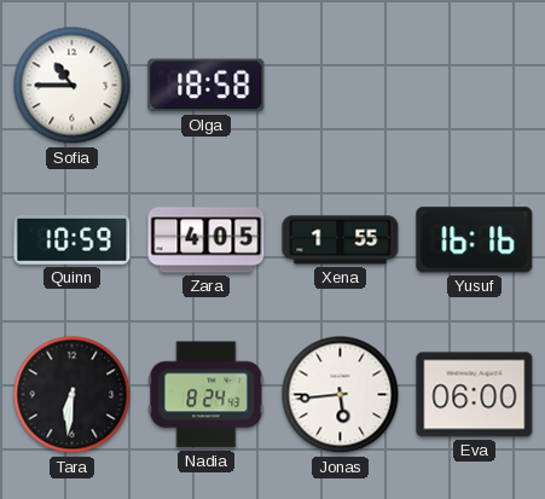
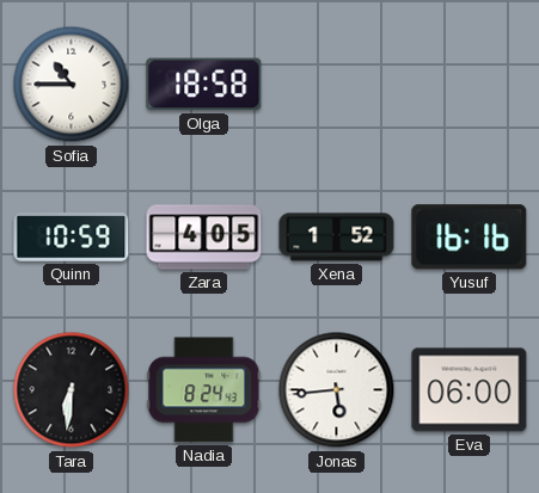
Xena: 1:55 -> 1:52 (337, 238)
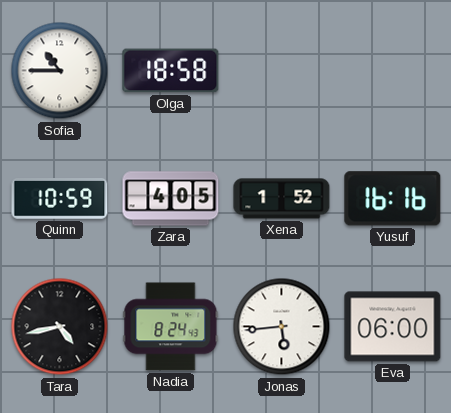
Tara: 6:31 -> 4:43 (60, 327)
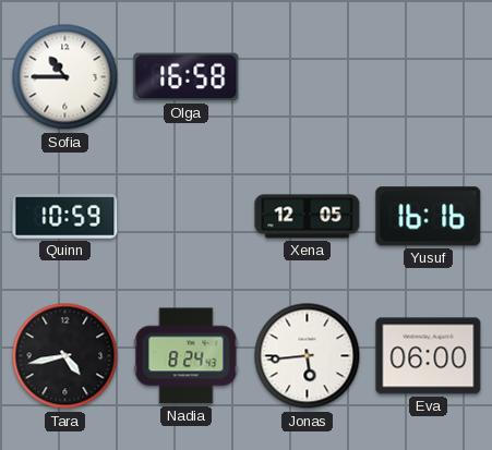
Olga: 18:58 -> 16:58 (187, 77)
Zara: 4:05 -> none (171, 199)
Xena: 1:52 -> 12:05 (308, 217)
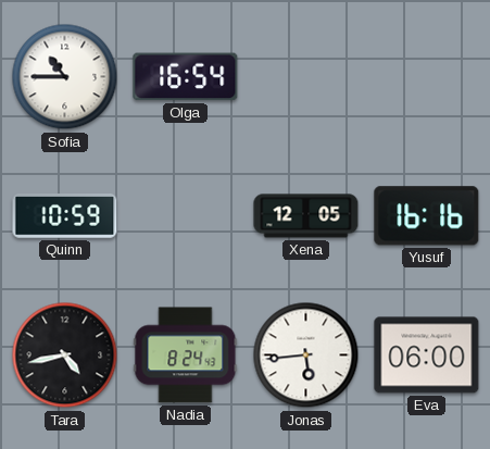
Olga: 16:58 -> 16:54 (186, 77)
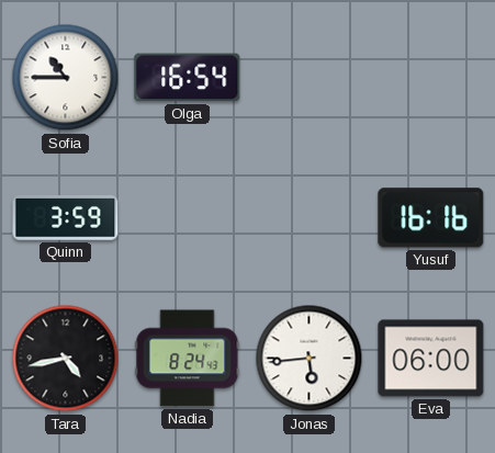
Quinn: 10:59 -> 3:59 (66, 218)
Xena: 12:05 -> none (306, 216)
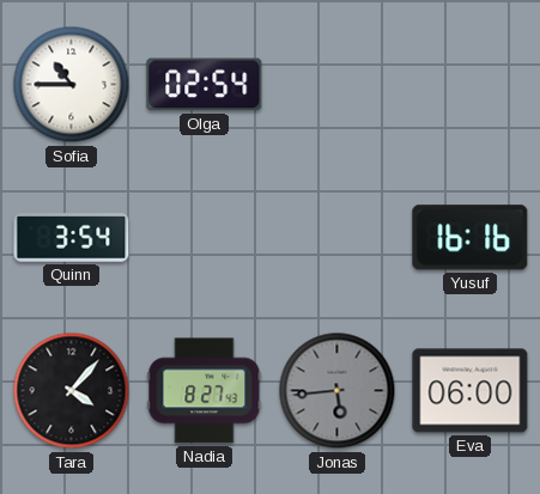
Olga: 16:54 -> 02:54 (205, 85)
Quinn: 3:59 -> 3:54 (72, 238)
Tara: 4:43 -> 4:07 (72, 391)
Nadia: 8:24 -> 8:27 (205, 391)
Jonas dial: white -> grey (338, 391)
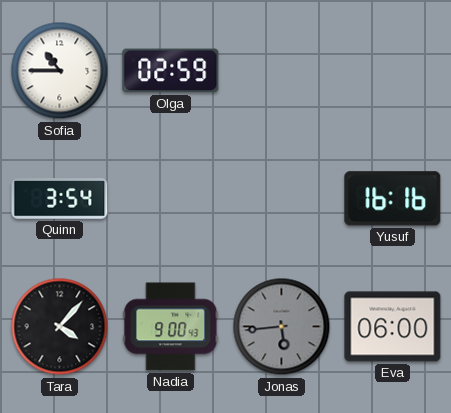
Olga: 02:54 -> 02:59 (171, 71)
Nadia: 8:27 -> 9:00 (171, 327)
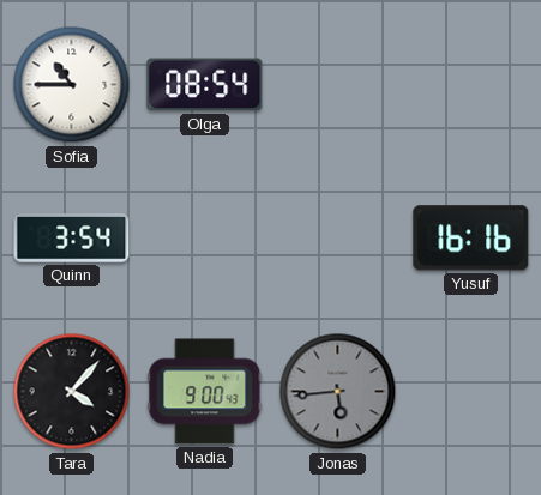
Olga: 02:59 -> 08:54 (205, 85)
Eva: 06:00 -> none (393, 327)
